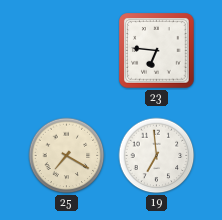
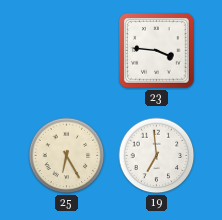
23: 6:46 -> 3:46 (157, 51)
25: 7:20 -> 6:25 (67, 156)
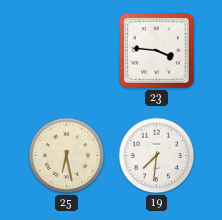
25: 6:25 -> 6:28 (67, 156)
19: 6:59 -> 7:31 (157, 156)
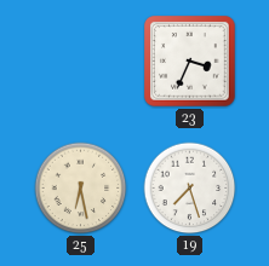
23: 3:46 -> 3:34 (190, 62)
19: 7:31 -> 7:27 (190, 189)
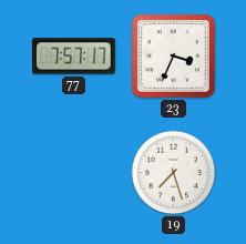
77: none -> 7:57 (74, 57)
25: 6:28 -> none (81, 189)
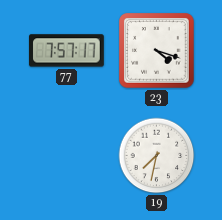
23: 3:34 -> 4:18 (157, 51)
19: 7:27 -> 7:32 (157, 156)
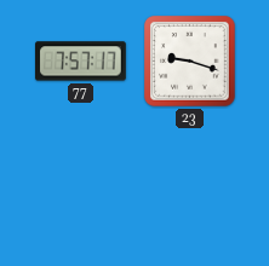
23: 4:18 -> 9:18 (190, 62)
19: 7:32 -> none (157, 156)
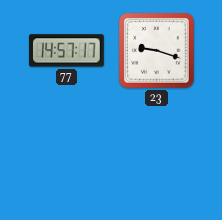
77: 7:57 -> 14:57 (67, 51)
